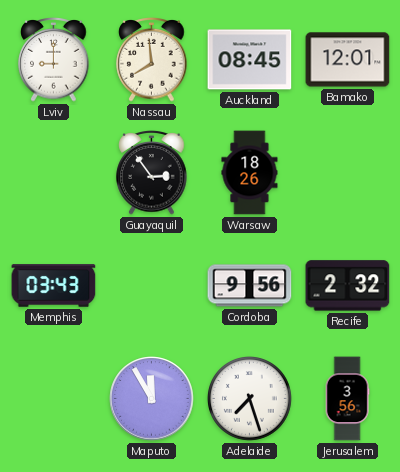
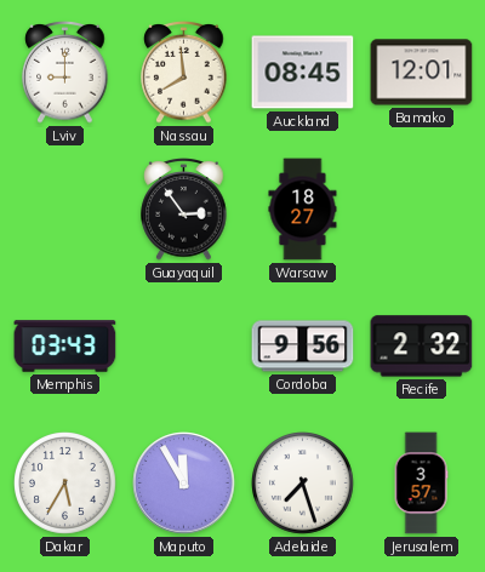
Warsaw: 18:26 -> 18:27 (303, 210)
Dakar: none -> 5:35 (65, 484)
Jerusalem: 3:56 -> 3:57 (421, 484)
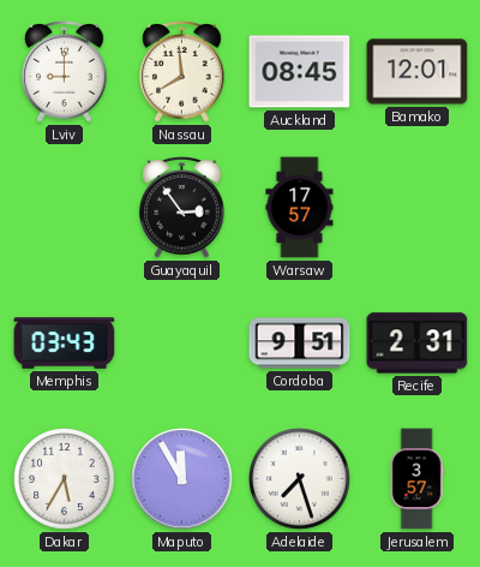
Warsaw: 18:27 -> 17:57 (300, 208)
Cordoba: 9:56 -> 9:51 (300, 344)
Recife: 2:32 -> 2:31 (418, 344)
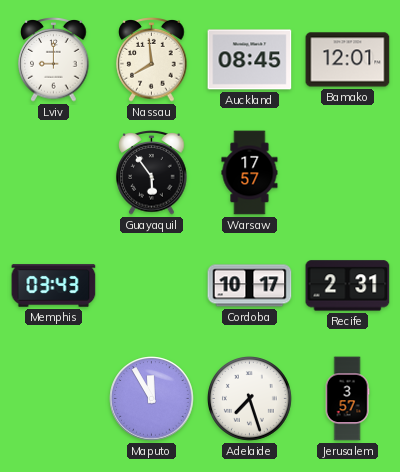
Guayaquil: 2:54 -> 5:54 (152, 173)
Cordoba: 9:51 -> 10:17 (250, 286)
Dakar: 5:35 -> none (65, 479)
